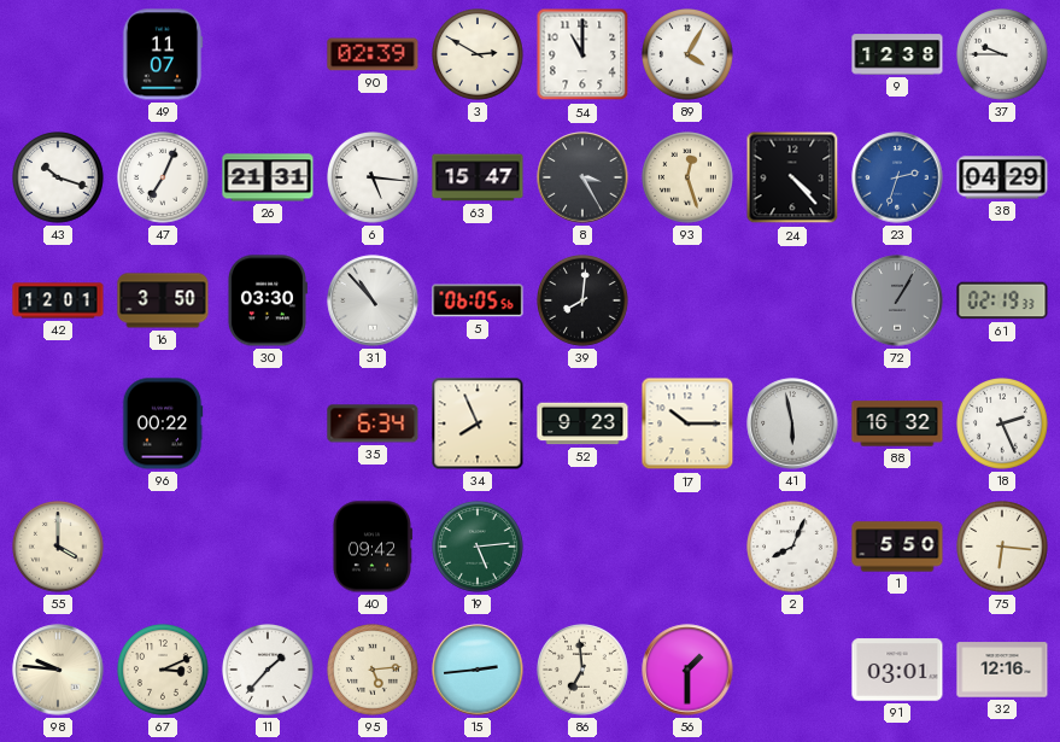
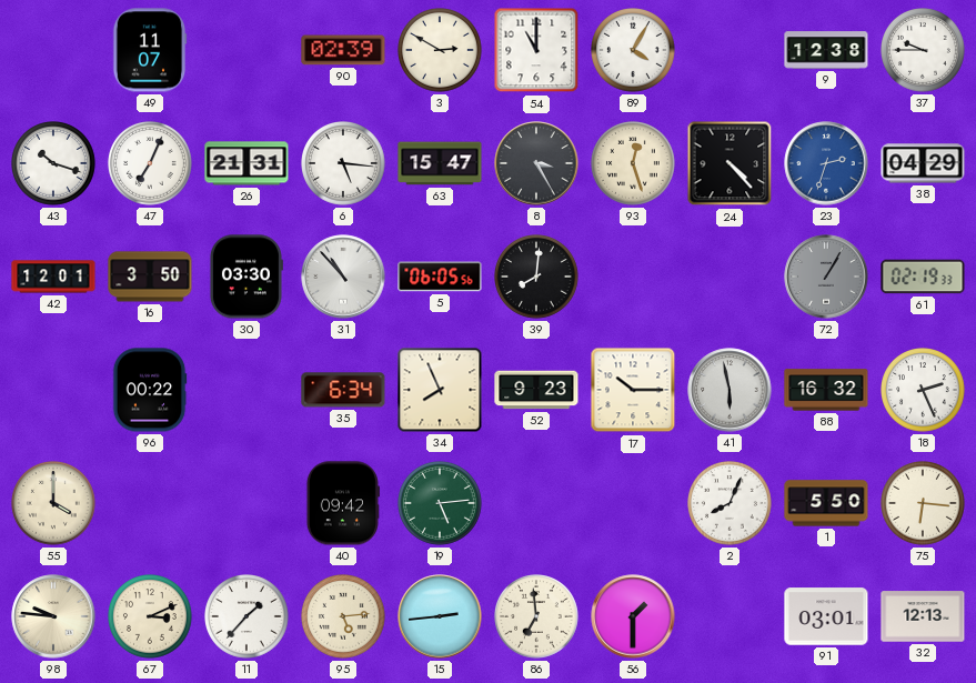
32: 12:16 -> 12:13 (923, 616)
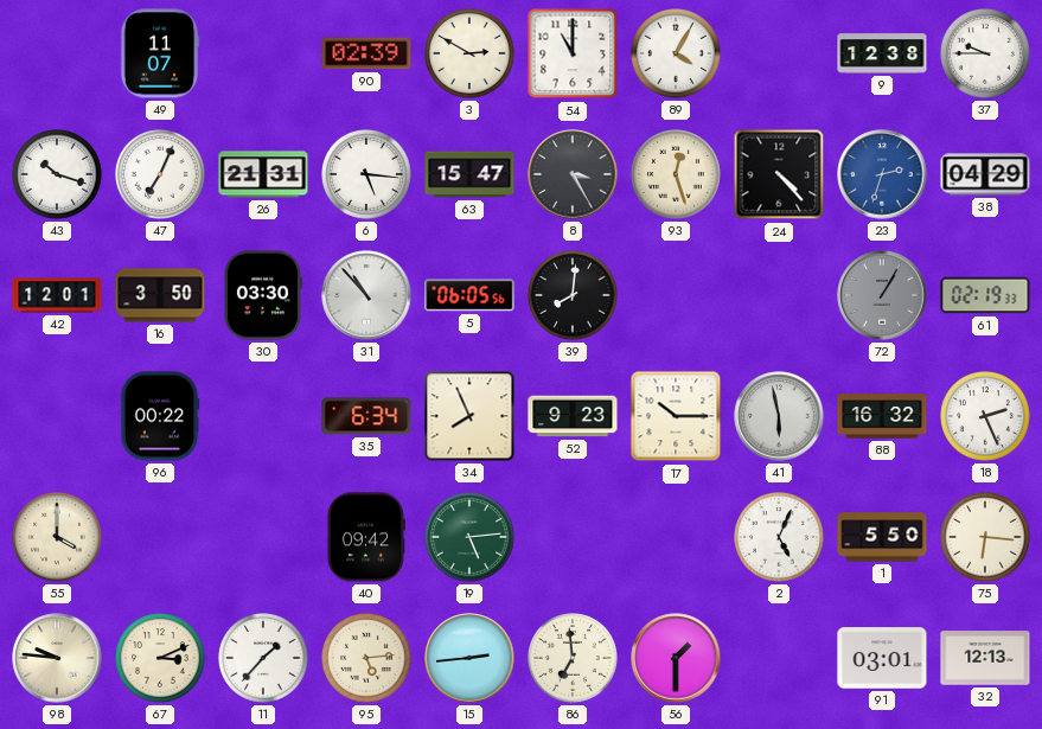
2: 8:04 -> 5:04 (780, 538)
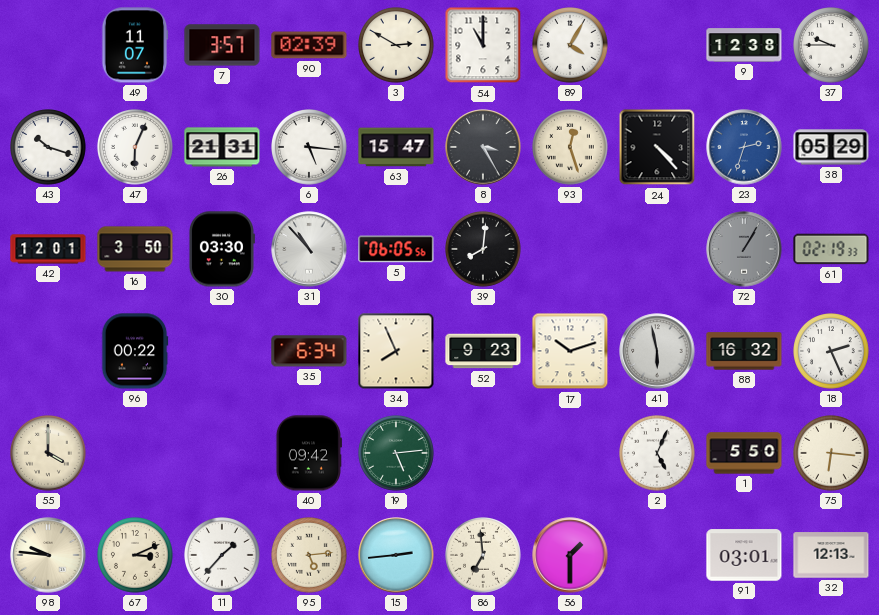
7: none -> 3:57 (222, 45)
47: 7:04 -> 6:04 (136, 148)
38: 04:29 -> 05:29 (831, 147)
17: 10:15 -> 10:12 (570, 351)
